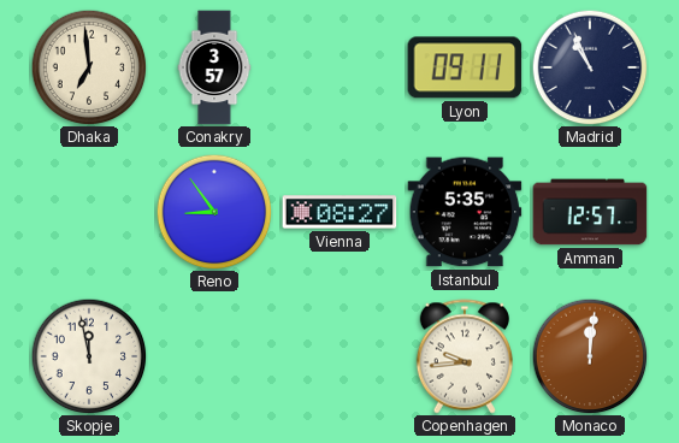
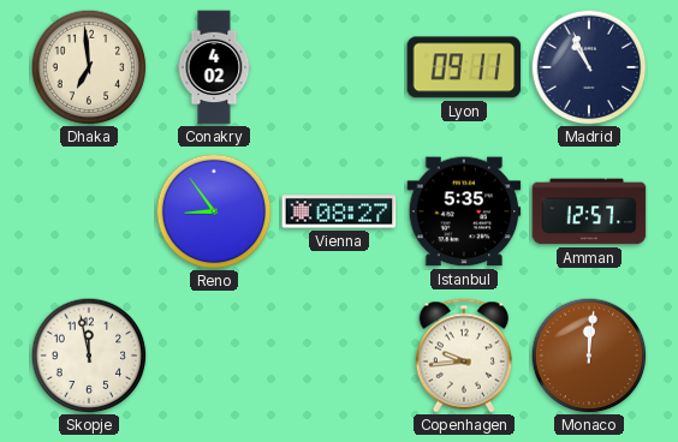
Conakry: 3:57 -> 4:02 (214, 67)
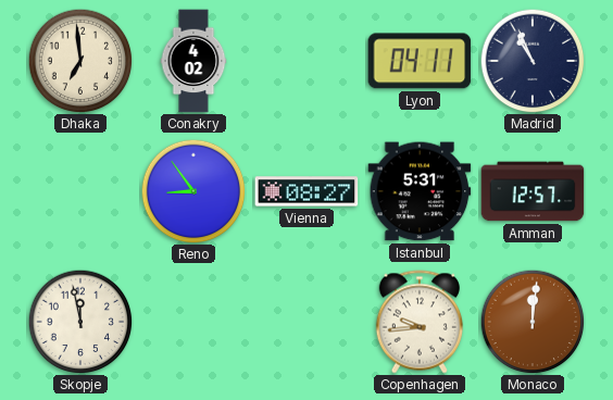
Lyon: 09:11 -> 04:11 (420, 61)
Istanbul: 5:35 -> 5:31 (420, 191)
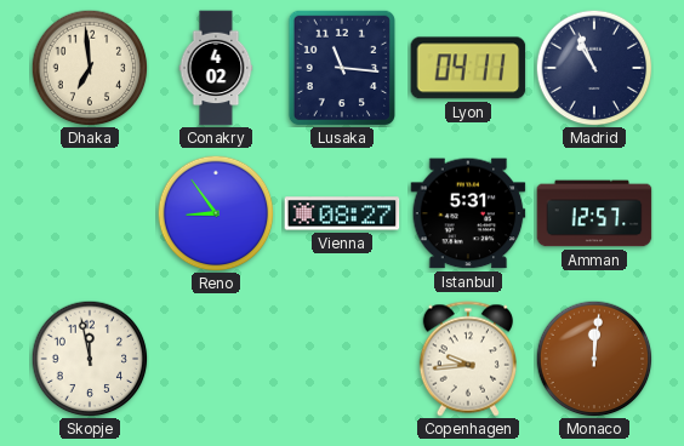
Lusaka: none -> 11:16 (341, 67)
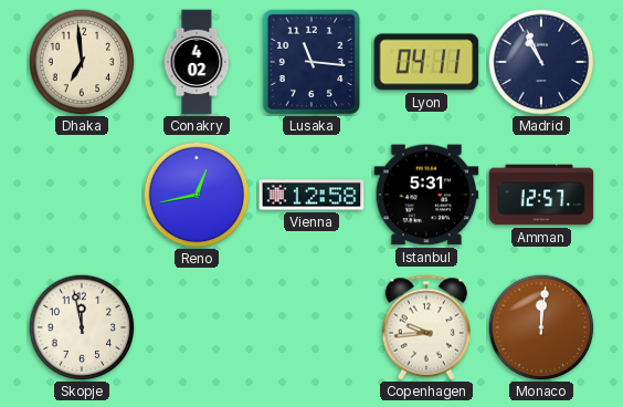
Reno: 8:54 -> 12:43 (197, 195)
Vienna: 08:27 -> 12:58 (311, 195)
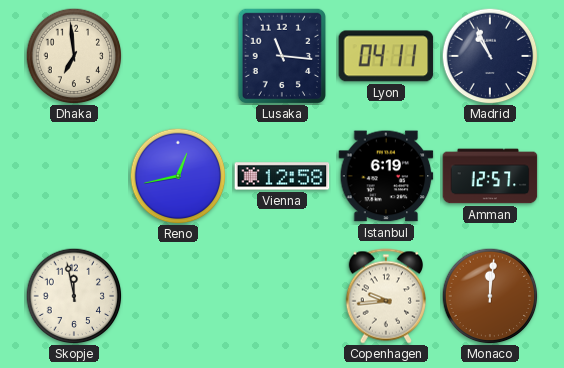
Conakry: 4:02 -> none (197, 62)
Istanbul: 5:31 -> 6:19 (386, 176)
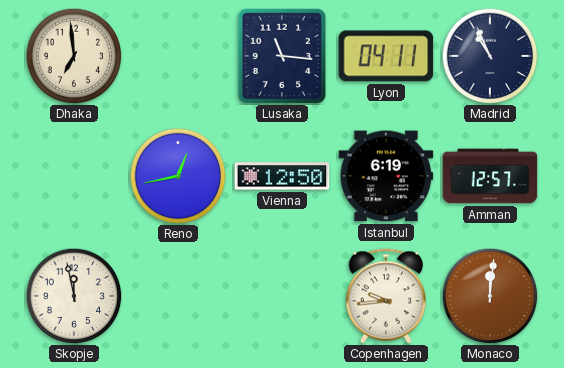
Vienna: 12:58 -> 12:50 (282, 176)
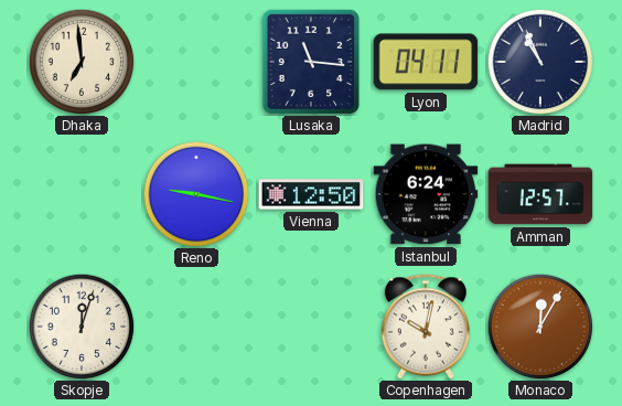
Reno: 12:43 -> 9:17 (196, 194)
Istanbul: 6:19 -> 6:24 (426, 194)
Skopje: 11:58 -> 12:03 (82, 327)
Copenhagen: 9:44 -> 10:02 (425, 327)
Monaco: 12:01 -> 12:05 (540, 327)
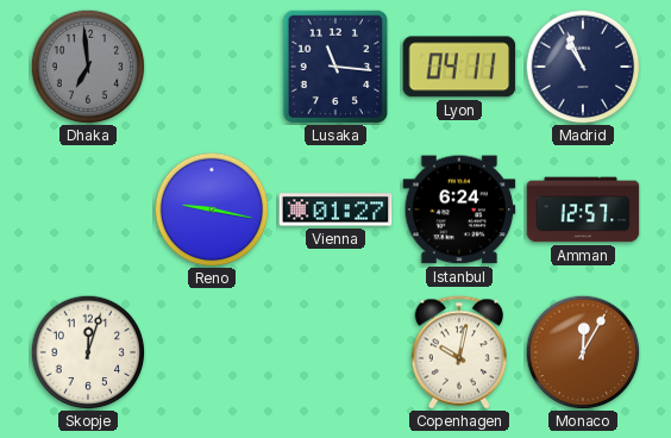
Dhaka dial: cream -> grey (88, 67)
Vienna: 12:50 -> 01:27 (335, 209)
